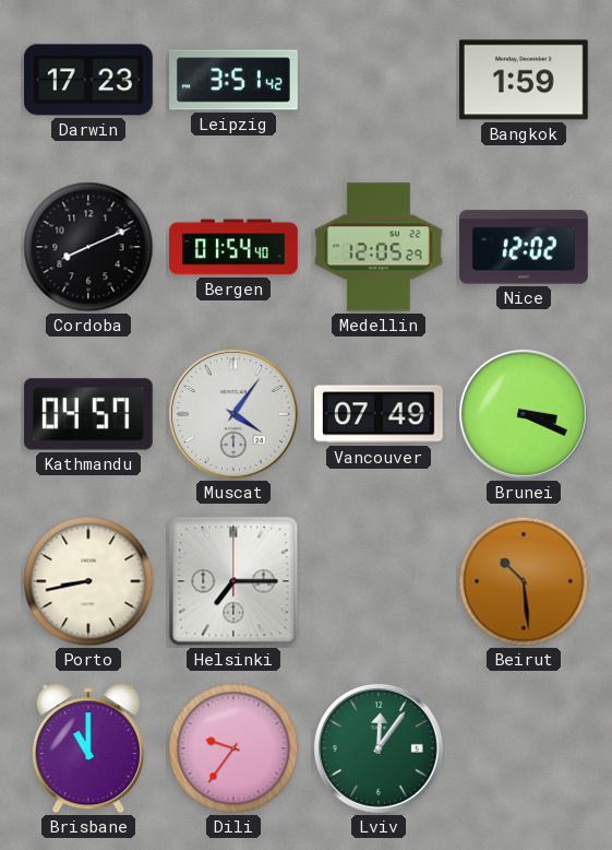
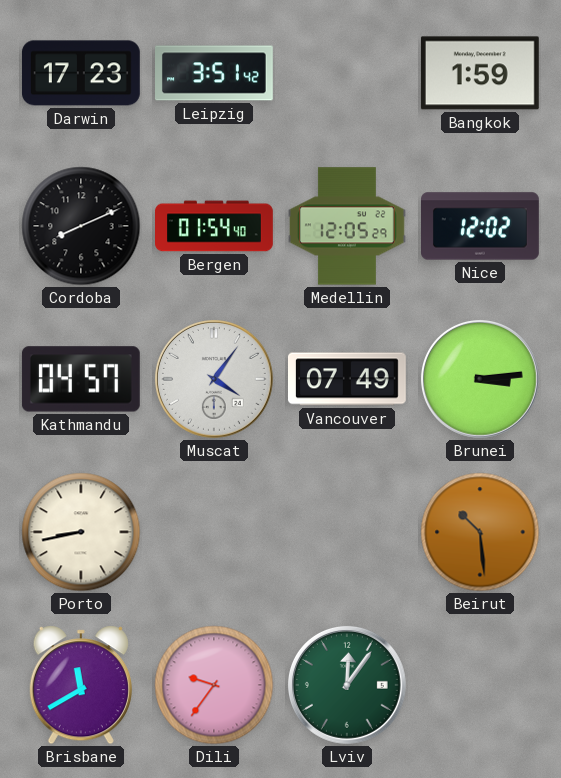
Brunei: 3:19 -> 3:14 (480, 379)
Helsinki: 7:15 -> none (233, 581)
Brisbane: 11:00 -> 11:40 (81, 685)
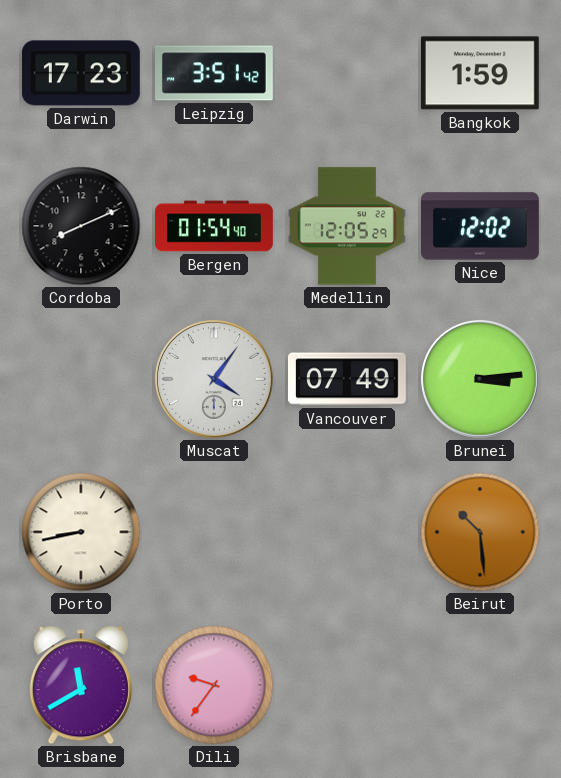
Kathmandu: 04:57 -> none (81, 379)
Lviv: 12:06 -> none (347, 685)
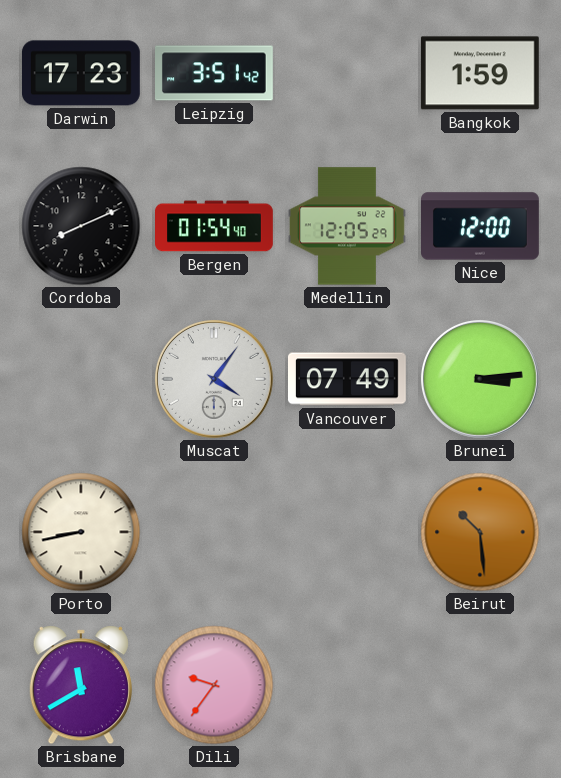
Nice: 12:02 -> 12:00 (481, 226)
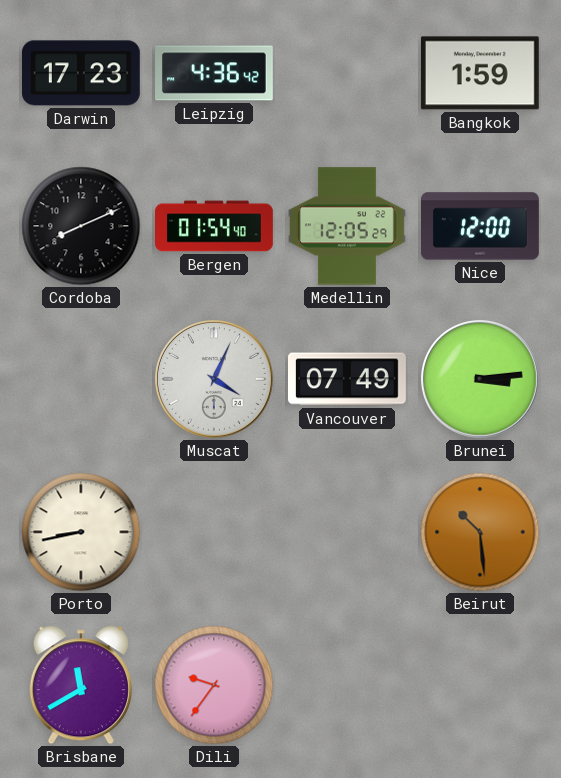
Leipzig: 3:51 -> 4:36 (215, 73)
Muscat: 4:06 -> 4:04 (214, 379)
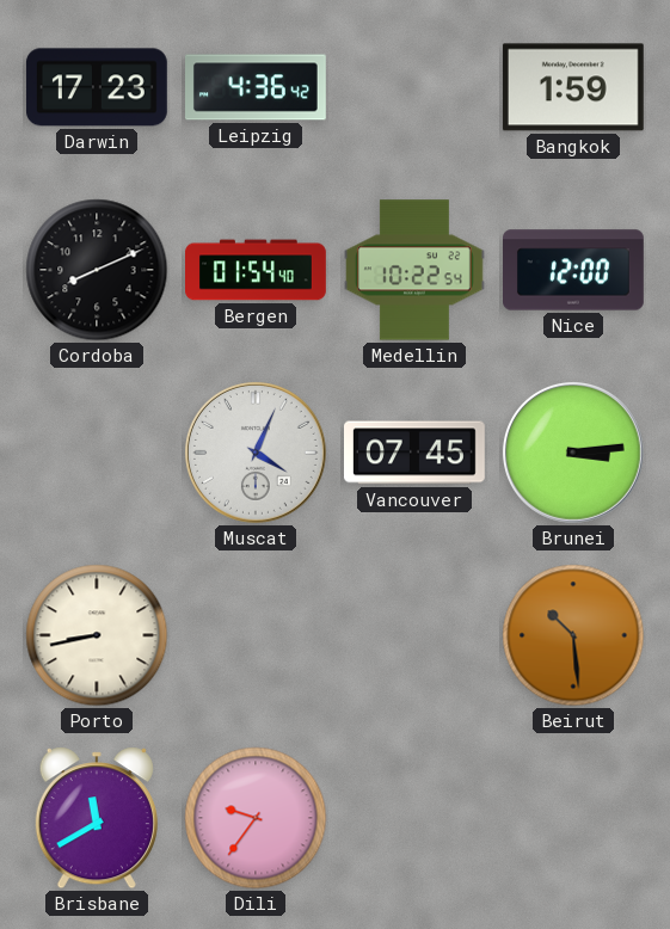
Medellin: 12:05 -> 10:22 (414, 270)
Vancouver: 07:49 -> 07:45 (416, 453)
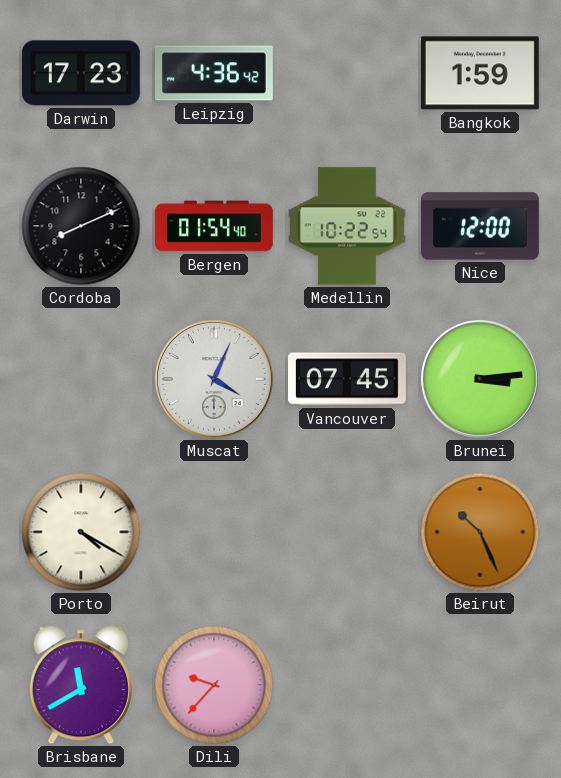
Porto: 8:43 -> 4:20 (81, 532)
Beirut: 10:29 -> 10:26 (480, 532)
Dili: 9:36 -> 9:37 (214, 685)
